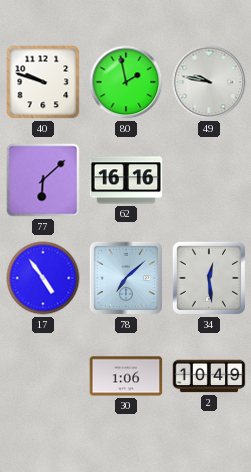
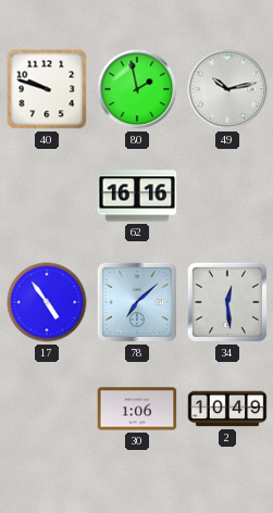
49: 9:47 -> 10:13 (227, 89)
77: 6:08 -> none (43, 180)
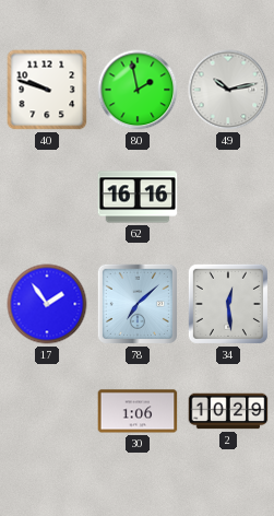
17: 4:54 -> 1:54 (47, 304)
2: 10:49 -> 10:29 (228, 411)
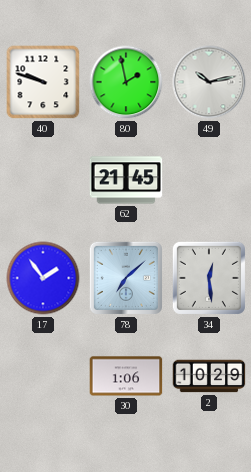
62: 16:16 -> 21:45 (126, 180)
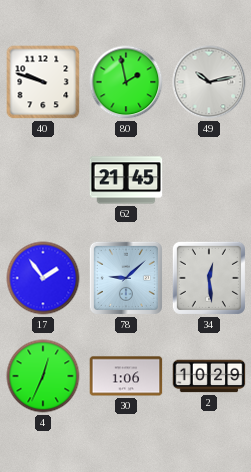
78: 7:08 -> 9:08 (126, 278)
4: none -> 12:34 (43, 376)
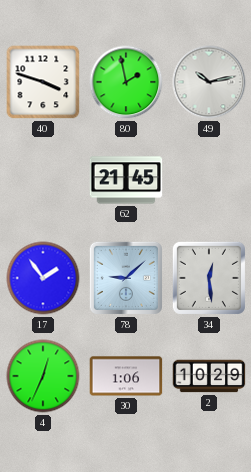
40: 9:48 -> 3:48 (43, 82)
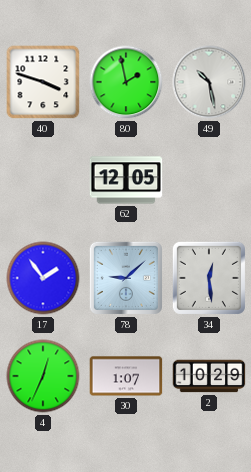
49: 10:13 -> 10:28 (209, 82)
62: 21:45 -> 12:05 (126, 180)
30: 1:06 -> 1:07 (126, 376)
